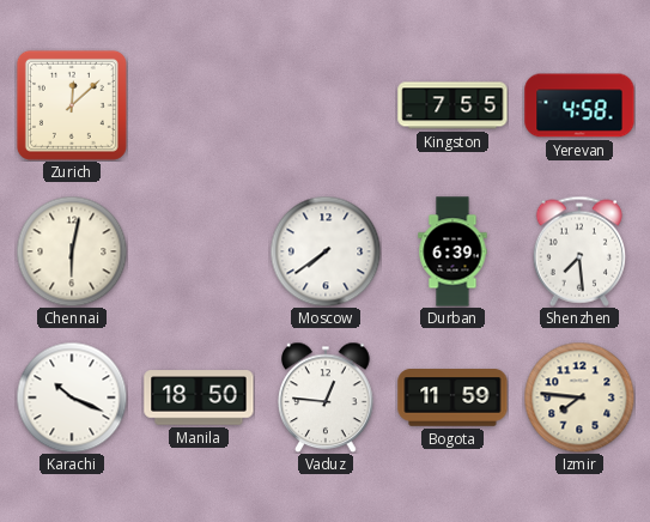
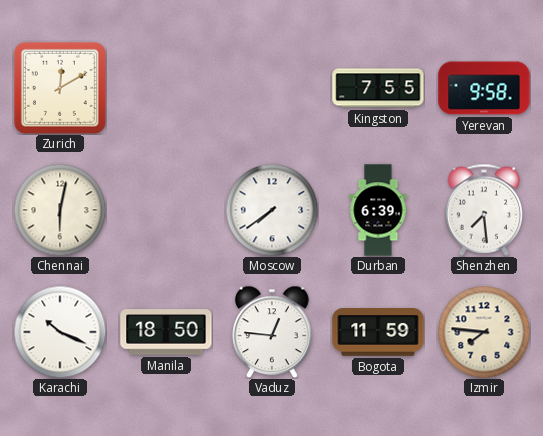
Zurich: 12:08 -> 12:10 (60, 88)
Yerevan: 4:58 -> 9:58 (484, 88)
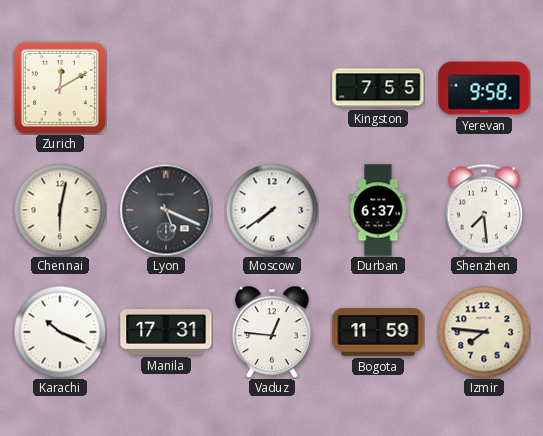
Lyon: none -> 5:19 (166, 210)
Durban: 6:39 -> 6:37 (378, 210)
Manila: 18:50 -> 17:31 (166, 332)
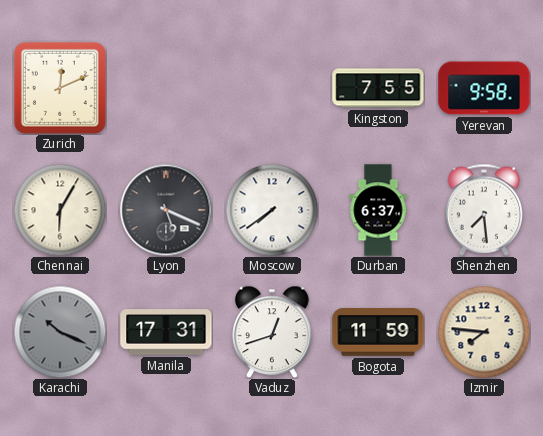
Zurich: 12:10 -> 12:11 (60, 88)
Chennai: 6:02 -> 6:05 (60, 210)
Karachi dial: white -> grey (60, 332)
Vaduz: 12:46 -> 12:42 (272, 332)
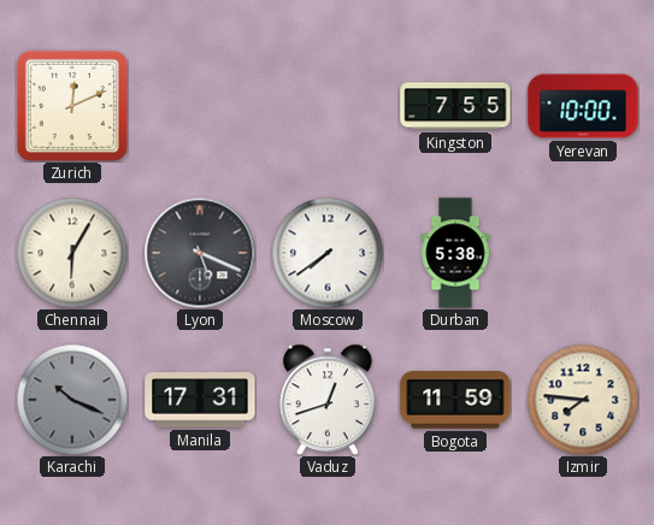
Yerevan: 9:58 -> 10:00 (583, 106)
Durban: 6:37 -> 5:38 (455, 253)
Shenzhen: 7:29 -> none (483, 210)
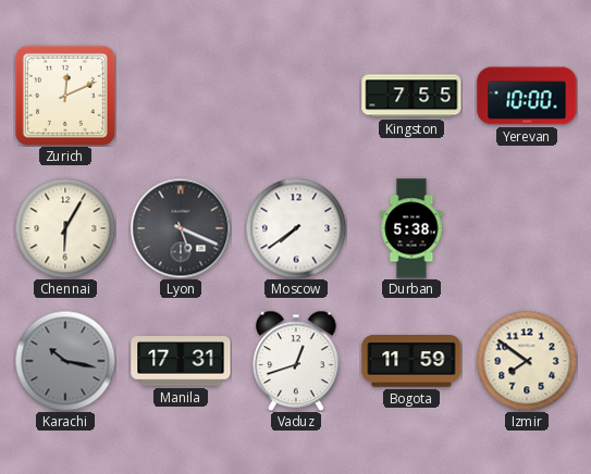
Karachi: 10:19 -> 10:17 (65, 361)
Izmir: 7:46 -> 7:51 (527, 361)
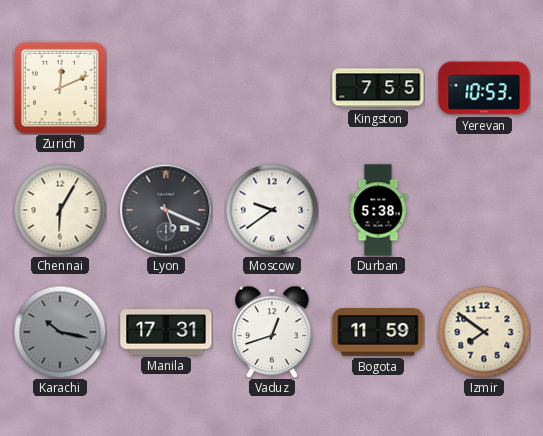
Yerevan: 10:00 -> 10:53 (484, 88)
Moscow: 7:39 -> 9:39 (272, 210)
